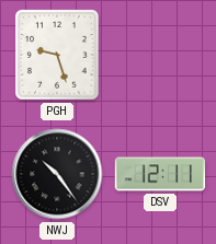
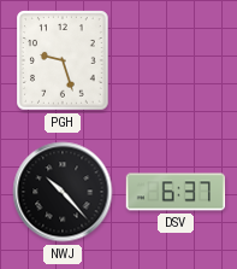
NWJ: 10:24 -> 10:23 (63, 192)
DSV: 12:11 -> 6:37 (174, 192)
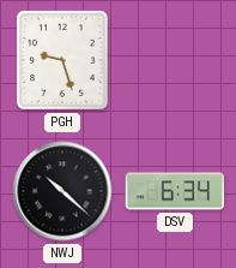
NWJ: 10:23 -> 10:22 (62, 191)
DSV: 6:37 -> 6:34 (174, 191)
